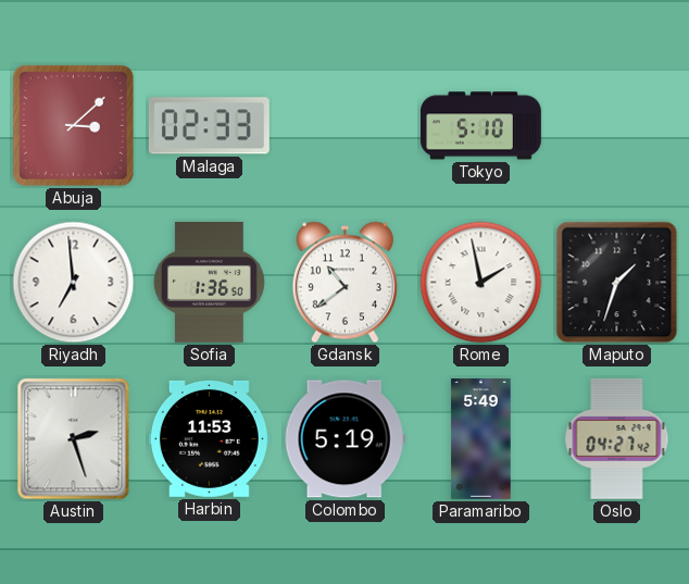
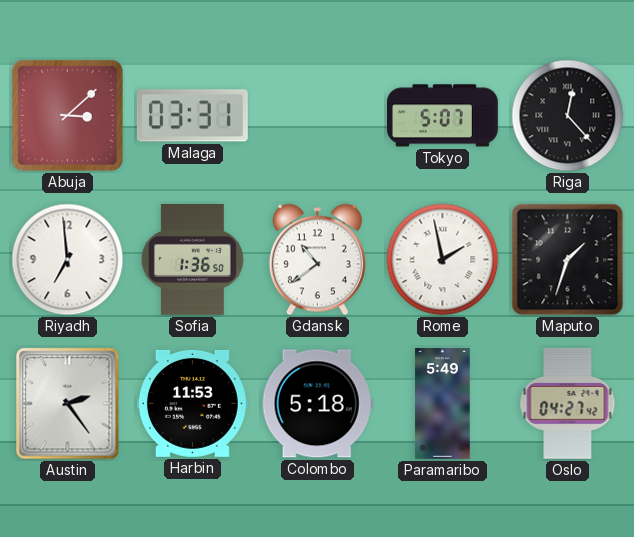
Malaga: 02:33 -> 03:31 (192, 116)
Tokyo: 5:10 -> 5:07 (442, 116)
Riga: none -> 12:23 (568, 116)
Austin: 2:27 -> 2:24 (68, 404)
Colombo: 5:19 -> 5:18 (317, 404)
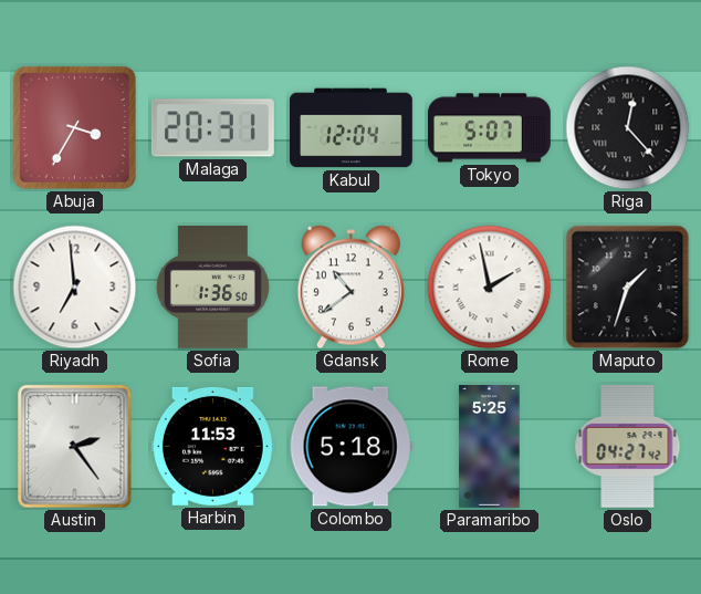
Abuja: 3:08 -> 3:35 (74, 127)
Malaga: 03:31 -> 20:31 (212, 128)
Kabul: none -> 12:04 (352, 128)
Paramaribo: 5:49 -> 5:25 (490, 447)
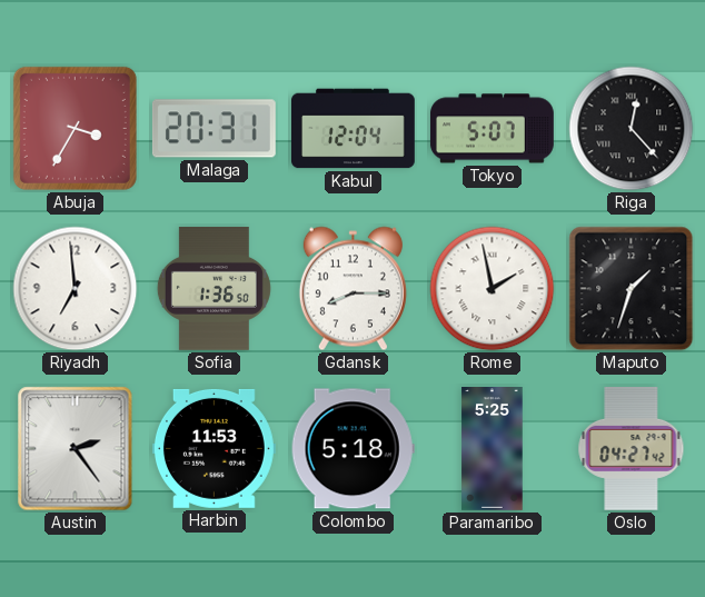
Gdansk: 10:39 -> 8:15 (352, 289)
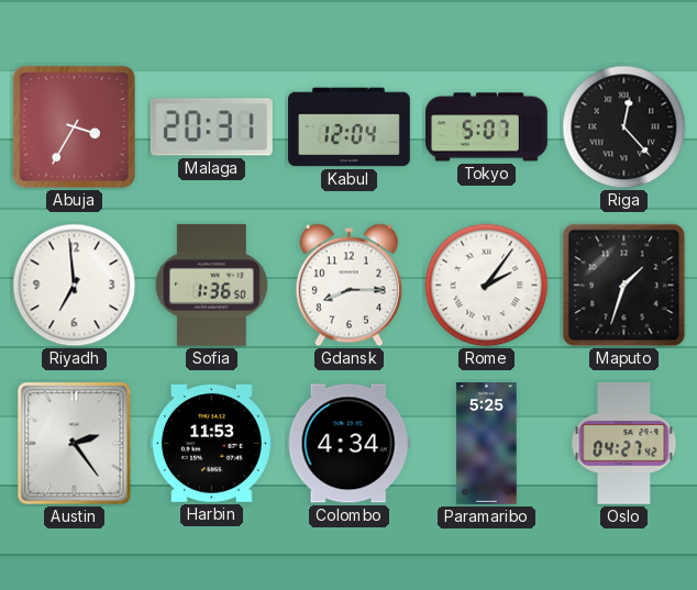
Rome: 1:58 -> 2:06 (487, 286)
Colombo: 5:18 -> 4:34 (348, 444)
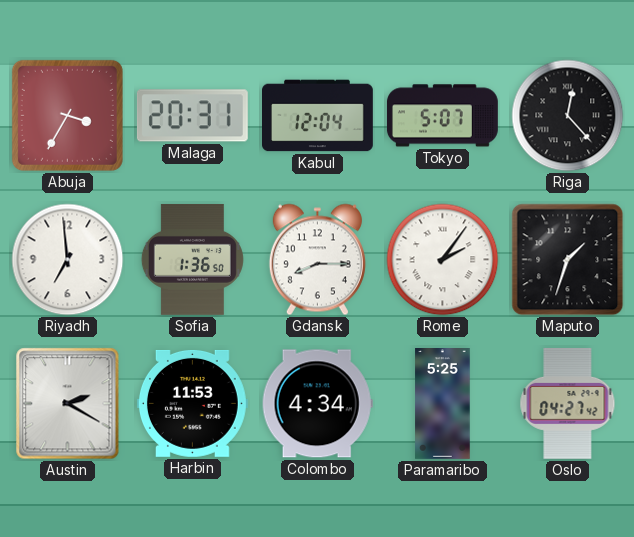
Austin: 2:24 -> 2:20 (68, 404)
